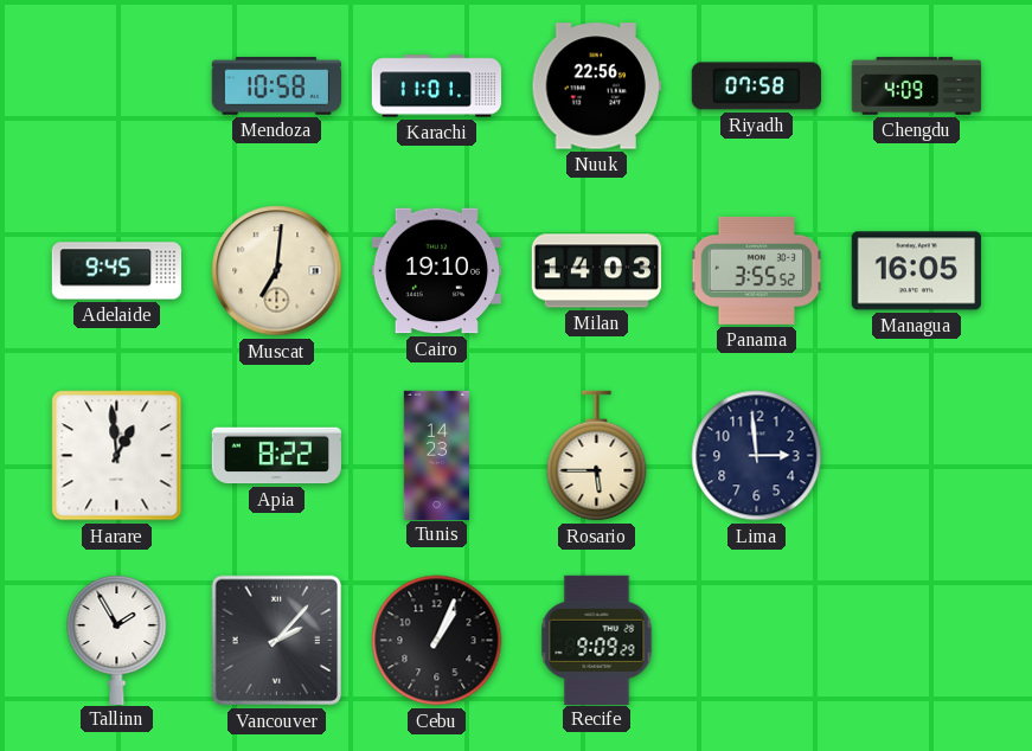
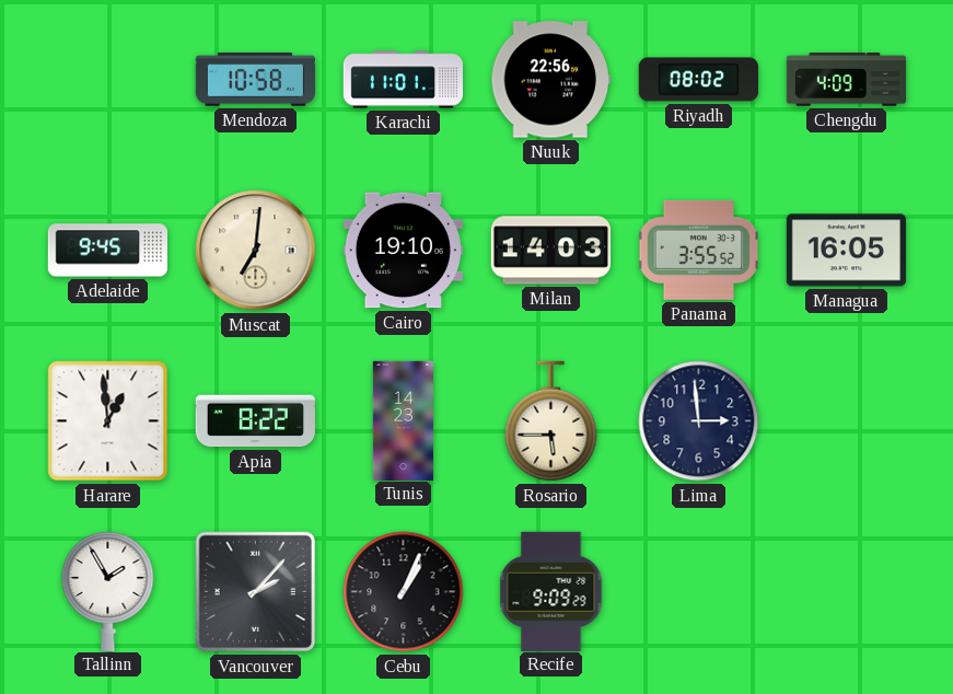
Riyadh: 07:58 -> 08:02 (698, 80)
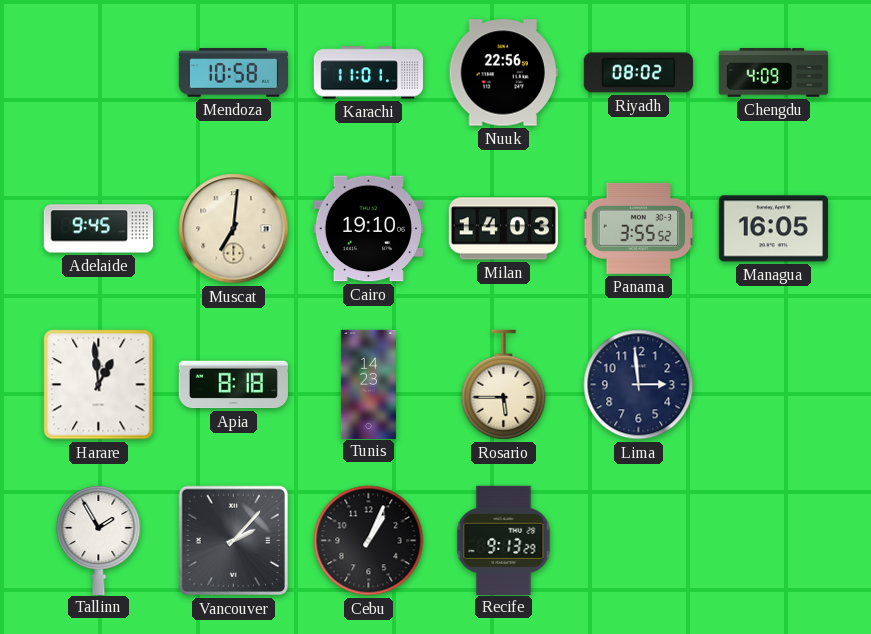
Apia: 8:22 -> 8:18 (233, 385)
Recife: 9:09 -> 9:13 (504, 540)
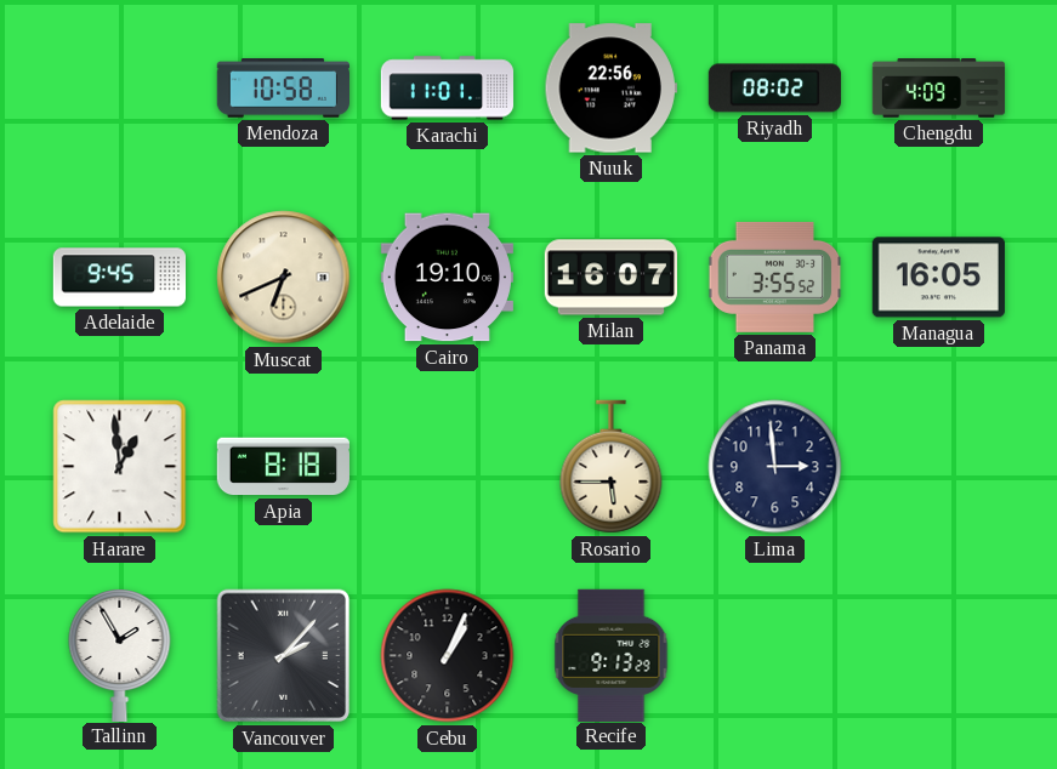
Muscat: 7:01 -> 6:41 (284, 278)
Milan: 14:03 -> 16:07 (610, 278)
Tunis: 14:23 -> none (368, 384)
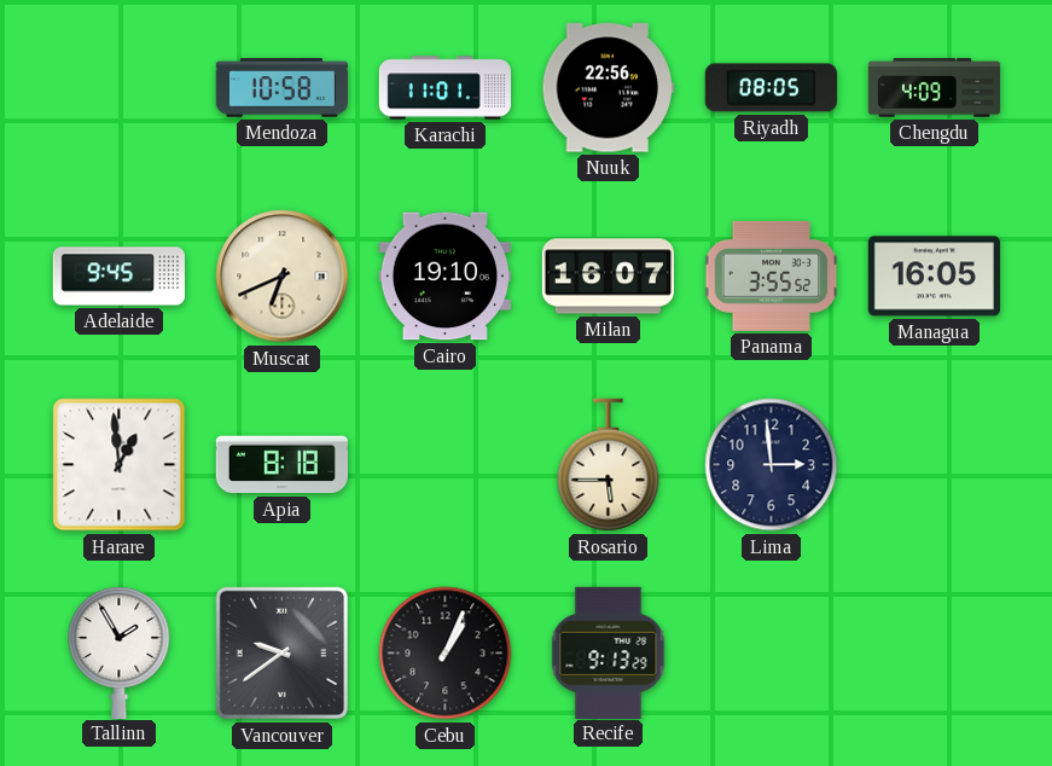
Riyadh: 08:02 -> 08:05 (771, 88)
Vancouver: 2:07 -> 9:39 (283, 654)
